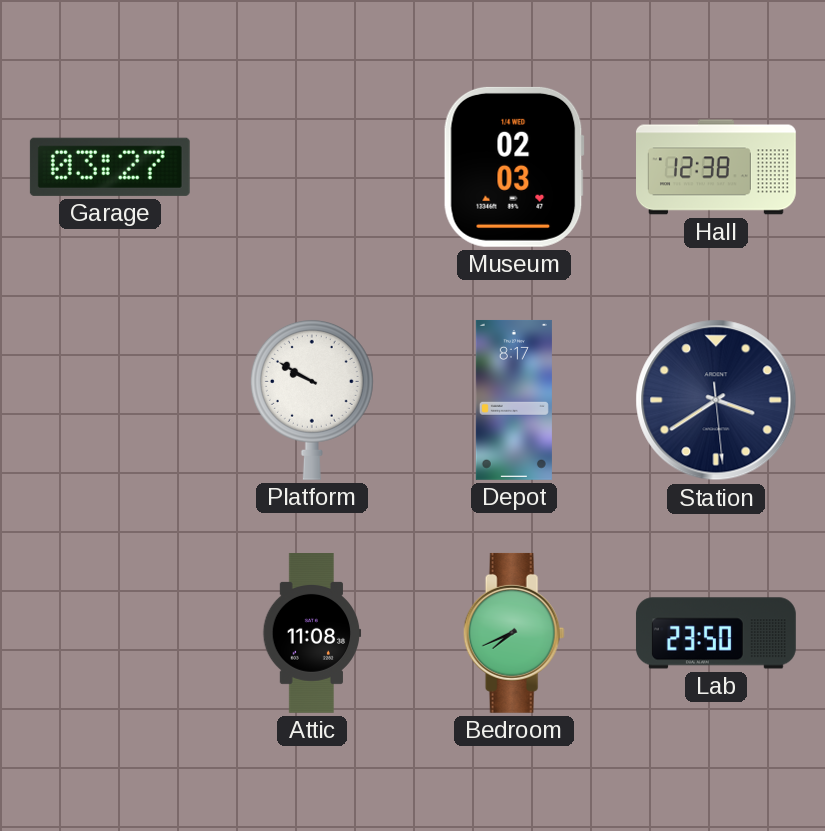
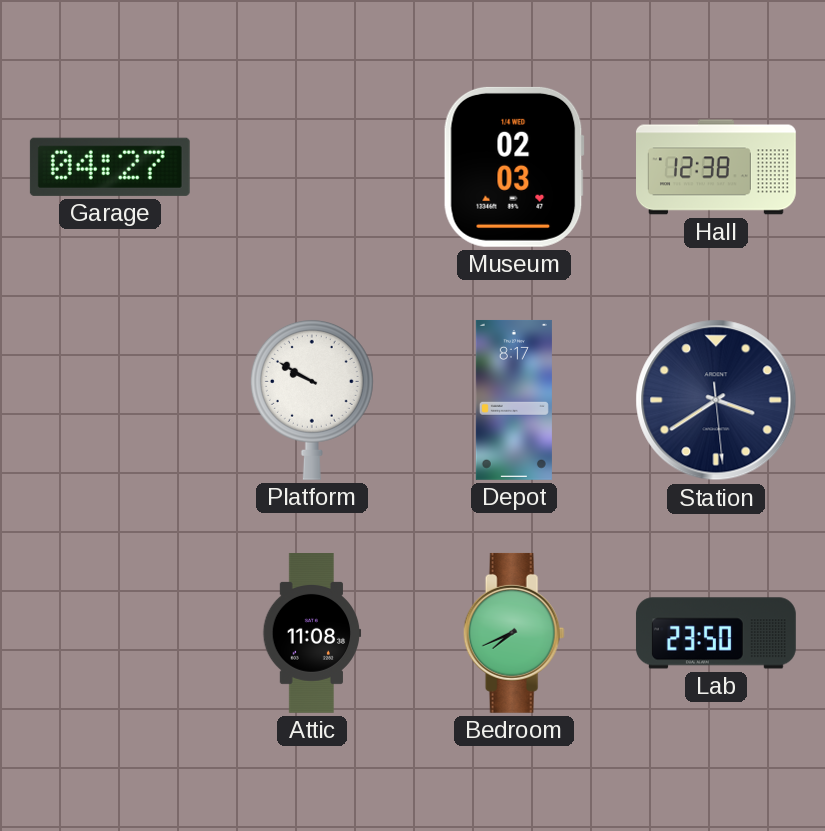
Garage: 03:27 -> 04:27 (110, 167)
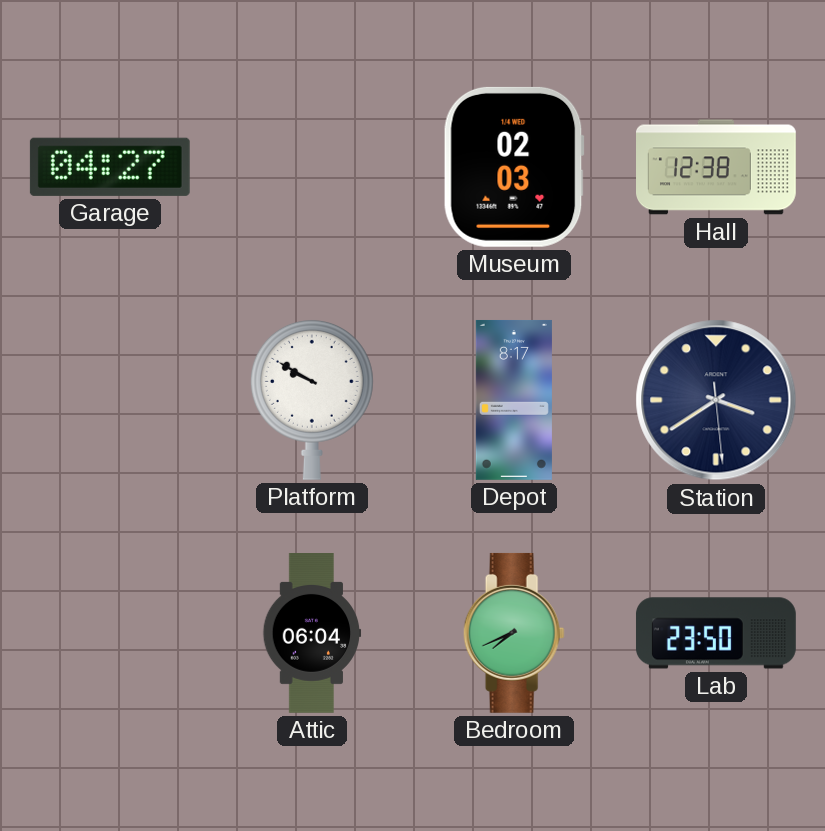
Attic: 11:08 -> 06:04 (312, 634)
